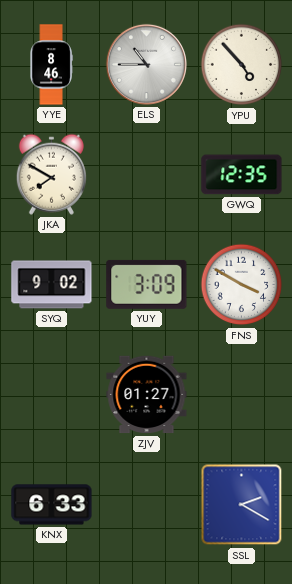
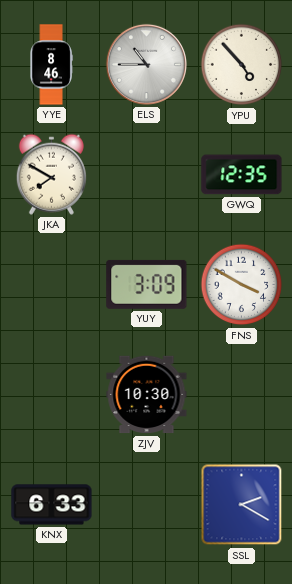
SYQ: 9:02 -> none (52, 285)
ZJV: 01:27 -> 10:30 (147, 395)
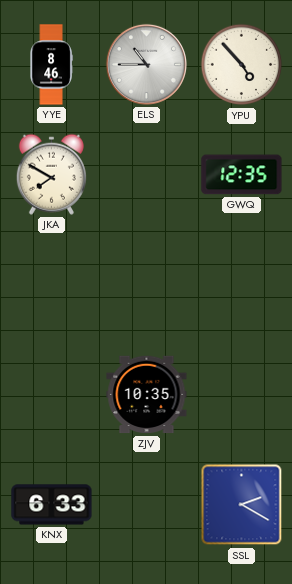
YUY: 3:09 -> none (147, 284)
FNS: 3:50 -> none (242, 285)
ZJV: 10:30 -> 10:35 (147, 395)
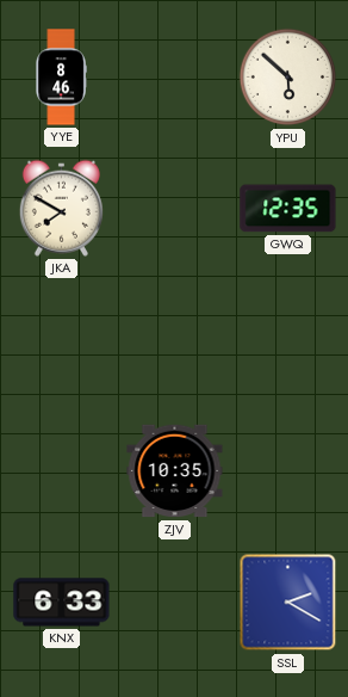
ELS: 10:45 -> none (146, 64)
YPU: 4:53 -> 5:52 (288, 78)
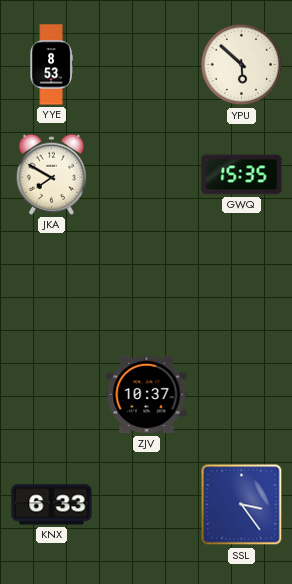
YYE: 8:46 -> 8:53 (51, 65)
GWQ: 12:35 -> 15:35 (242, 175)
ZJV: 10:35 -> 10:37 (147, 395)
SSL: 2:20 -> 3:24 (242, 505)
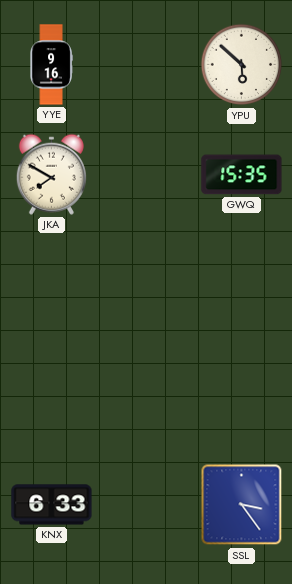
YYE: 8:53 -> 9:16 (51, 65)
ZJV: 10:37 -> none (147, 395)
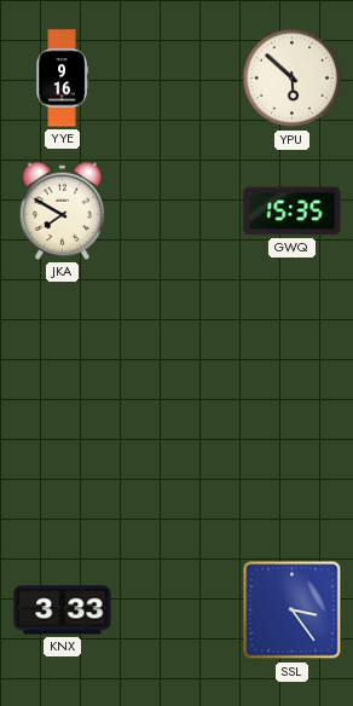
KNX: 6:33 -> 3:33 (63, 610)
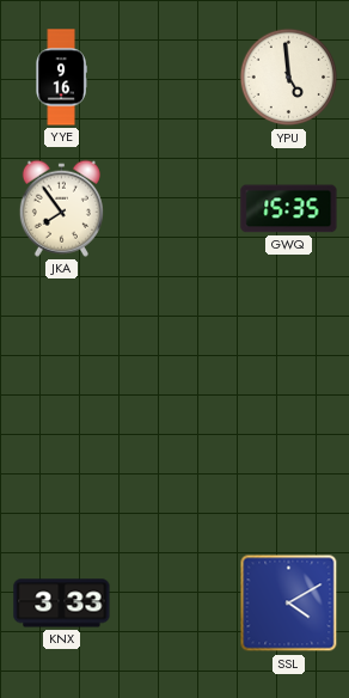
YPU: 5:52 -> 4:59 (289, 78)
JKA: 7:50 -> 7:54 (61, 208)
SSL: 3:24 -> 4:10 (289, 604)
